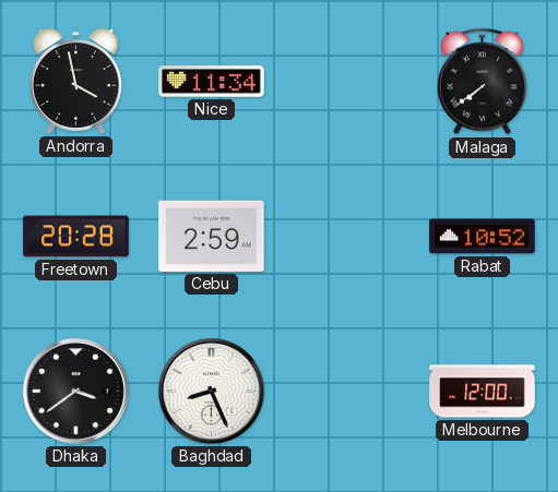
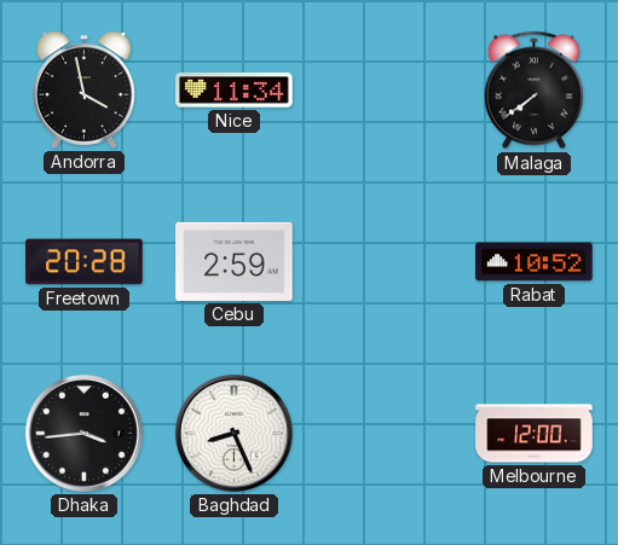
Dhaka: 3:39 -> 3:44 (83, 433)
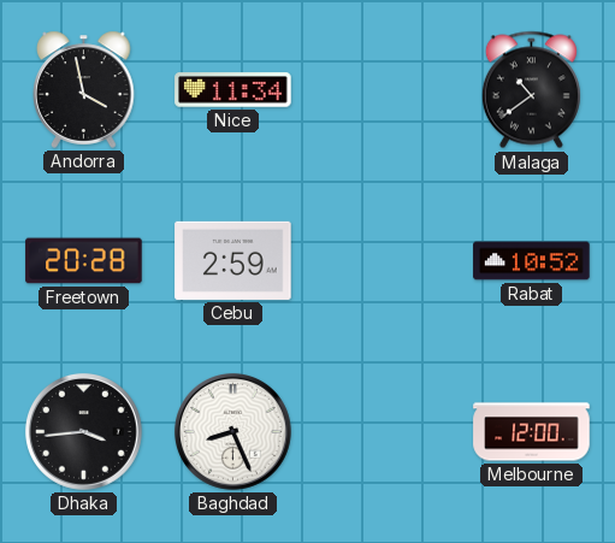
Malaga: 7:39 -> 10:39 (531, 90)
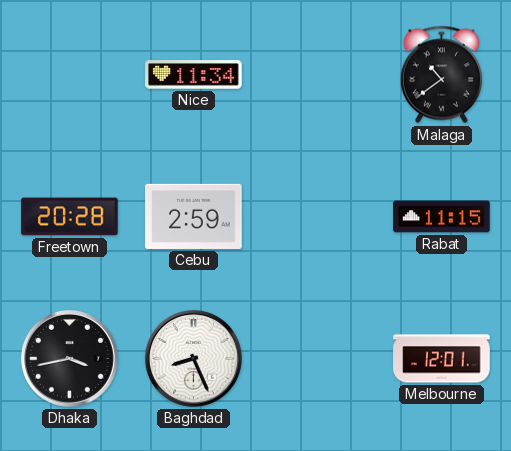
Andorra: 3:58 -> none (84, 89)
Rabat: 10:52 -> 11:15 (442, 217)
Dhaka: 3:44 -> 3:43 (69, 358)
Melbourne: 12:00 -> 12:01 (442, 359)
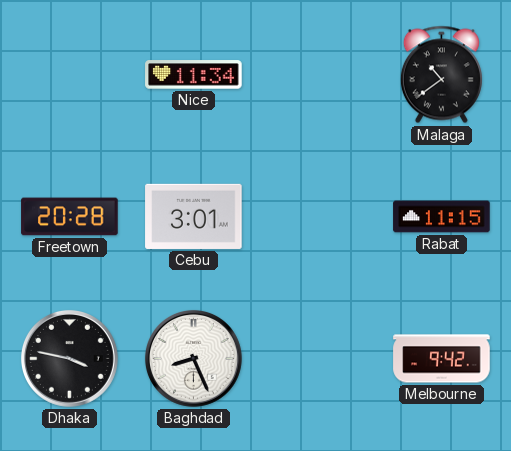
Cebu: 2:59 -> 3:01 (194, 216)
Dhaka: 3:43 -> 3:47 (69, 358)
Melbourne: 12:01 -> 9:42 (442, 359)
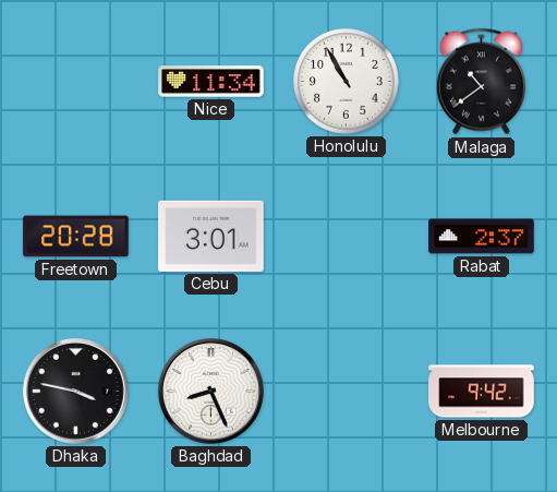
Honolulu: none -> 10:55 (347, 82)
Rabat: 11:15 -> 2:37 (482, 237)
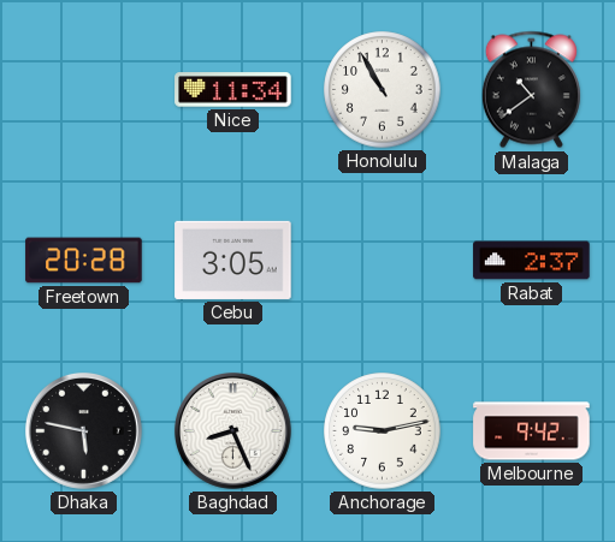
Cebu: 3:01 -> 3:05 (233, 260)
Dhaka: 3:47 -> 5:47 (83, 430)
Anchorage: none -> 9:13 (383, 431)
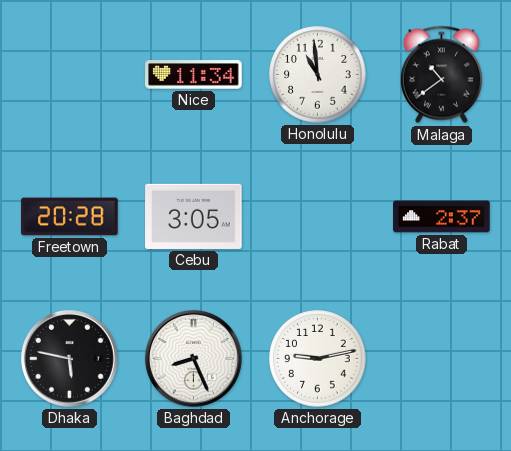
Honolulu: 10:55 -> 10:59 (318, 75)
Melbourne: 9:42 -> none (532, 431)
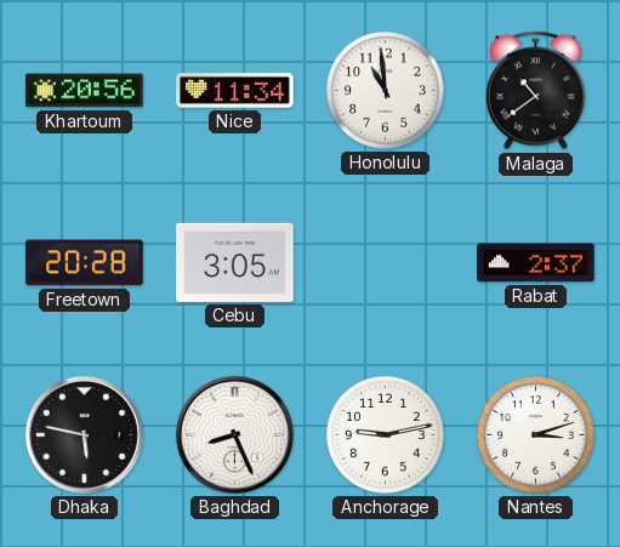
Khartoum: none -> 20:56 (85, 91)
Nantes: none -> 3:12 (536, 435)
